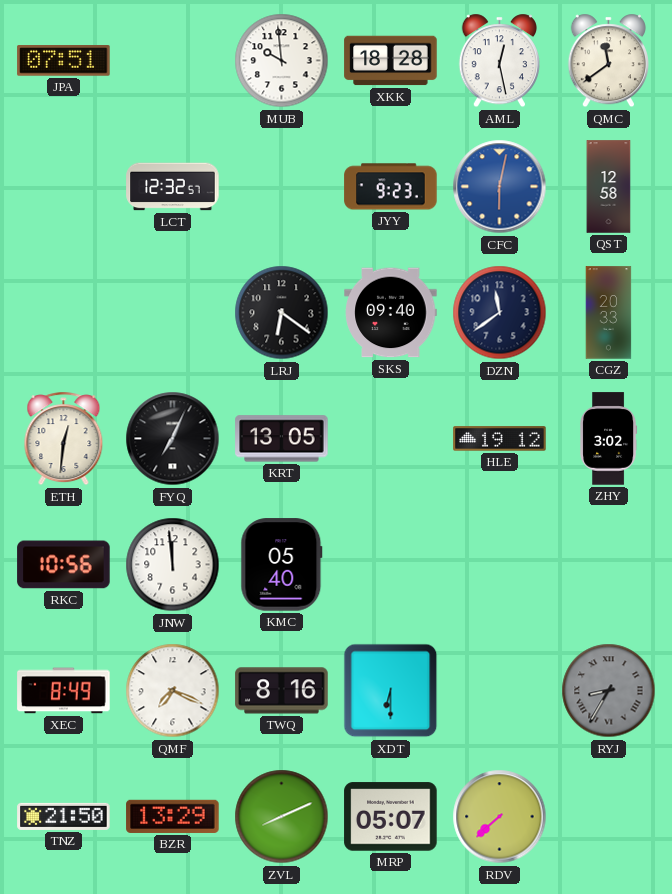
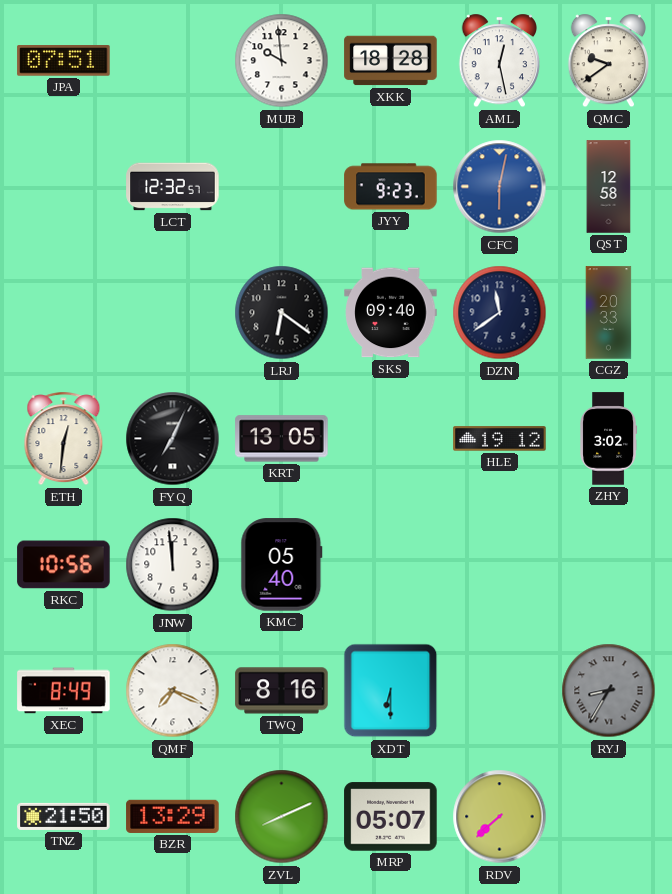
QMC: 11:39 -> 9:39 (608, 61)
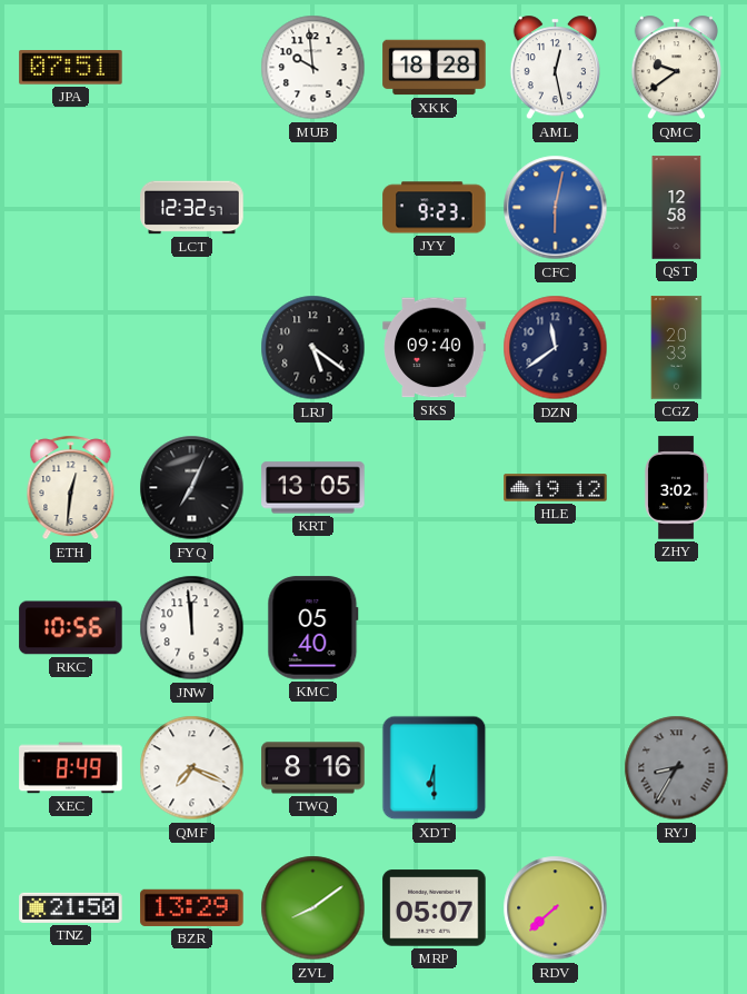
LRJ: 6:21 -> 5:21 (313, 348)
ZVL: 8:11 -> 8:09 (313, 908)
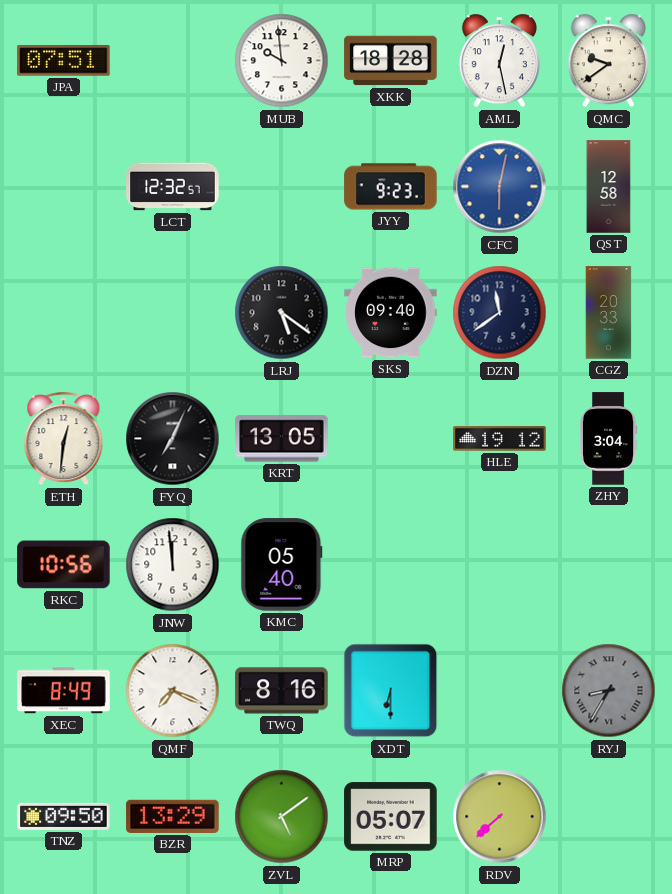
ZHY: 3:02 -> 3:04 (609, 439)
TNZ: 21:50 -> 09:50 (64, 816)
ZVL: 8:09 -> 5:09 (282, 817)
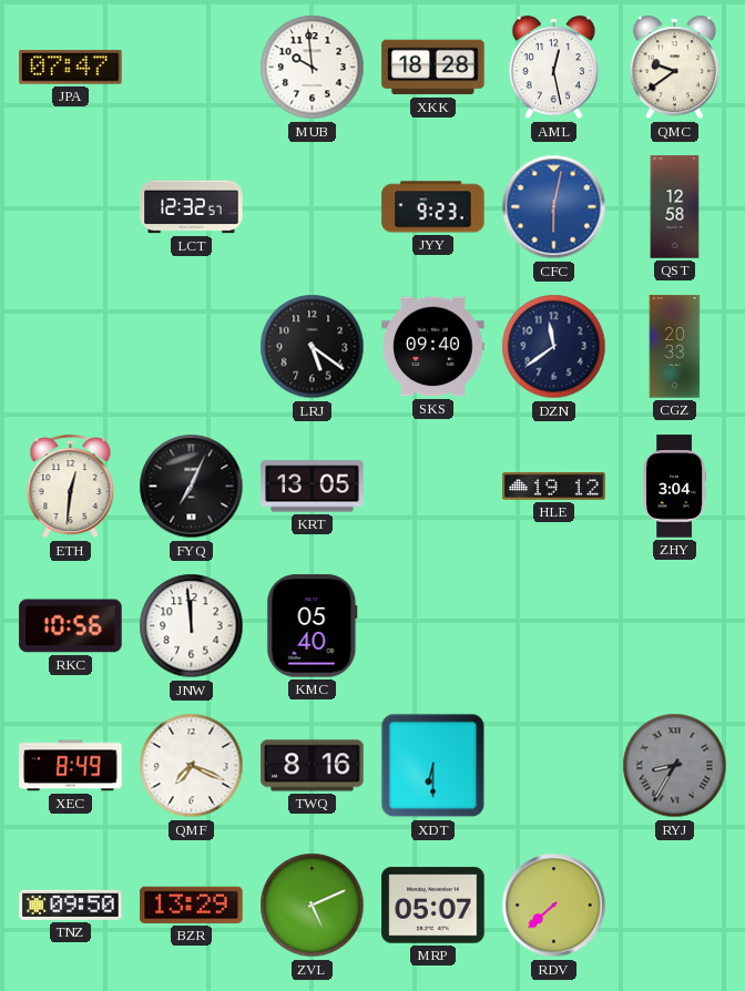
JPA: 07:51 -> 07:47 (71, 68)
ZVL: 5:09 -> 5:11 (313, 906)
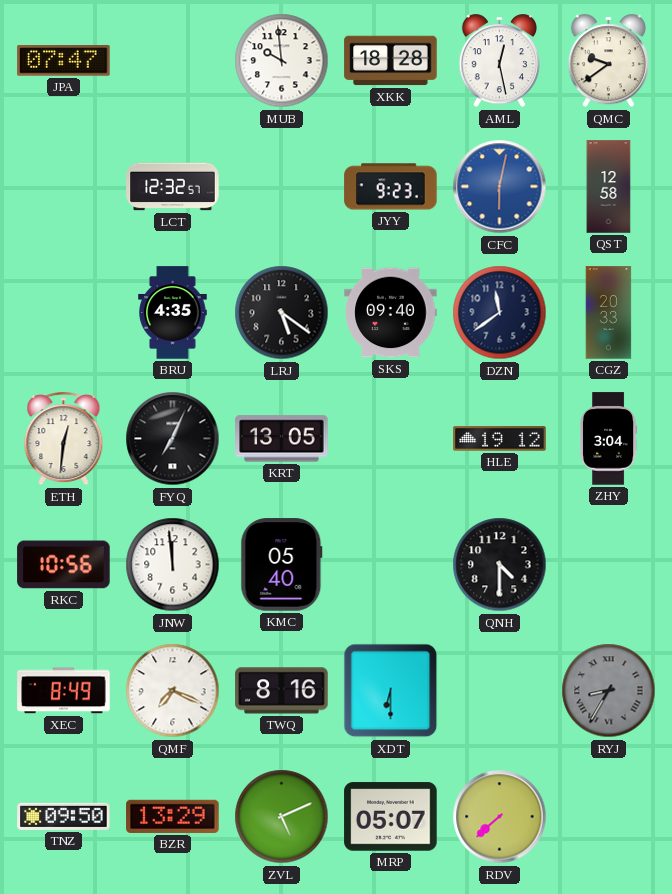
BRU: none -> 4:35 (173, 313)
QNH: none -> 4:30 (500, 565)
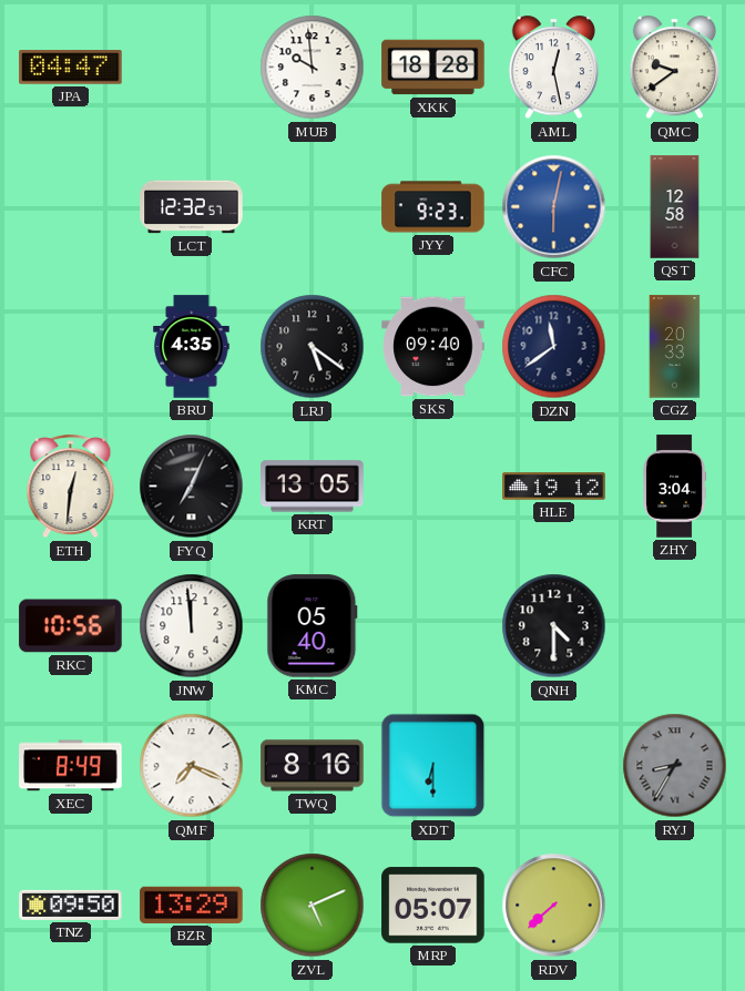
JPA: 07:47 -> 04:47 (71, 68)
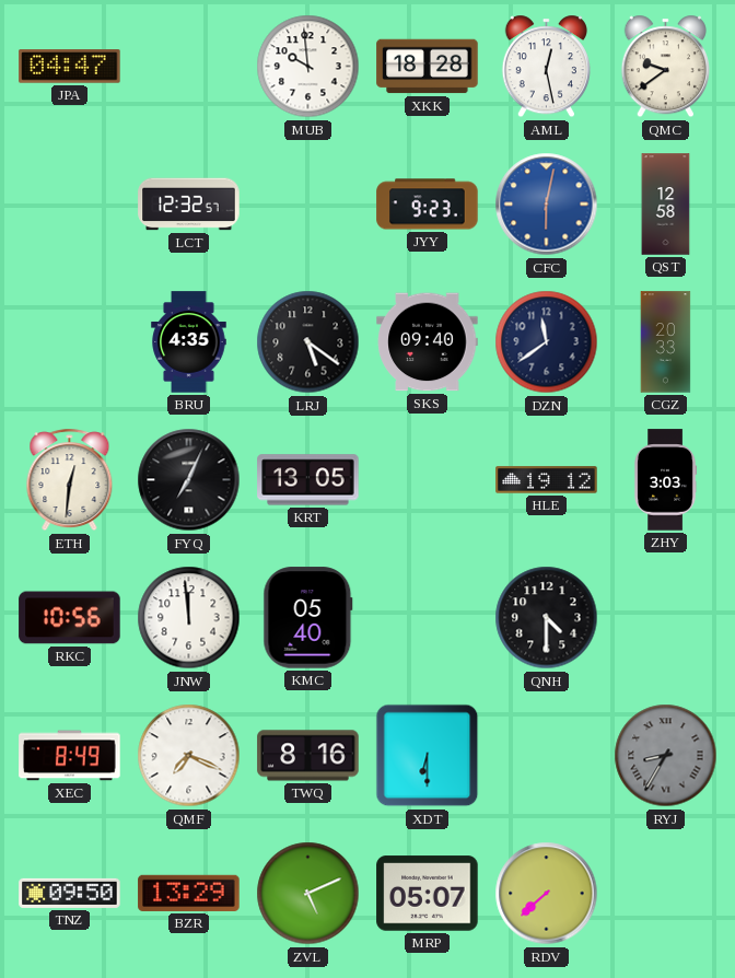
ZHY: 3:04 -> 3:03 (666, 480)
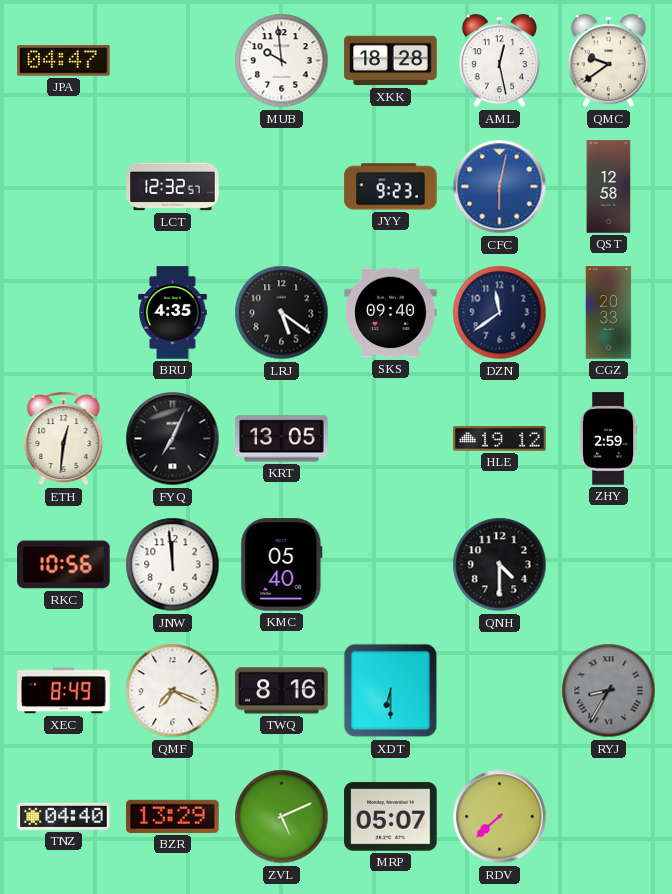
ZHY: 3:03 -> 2:59 (609, 439)
TNZ: 09:50 -> 04:40 (64, 816)
